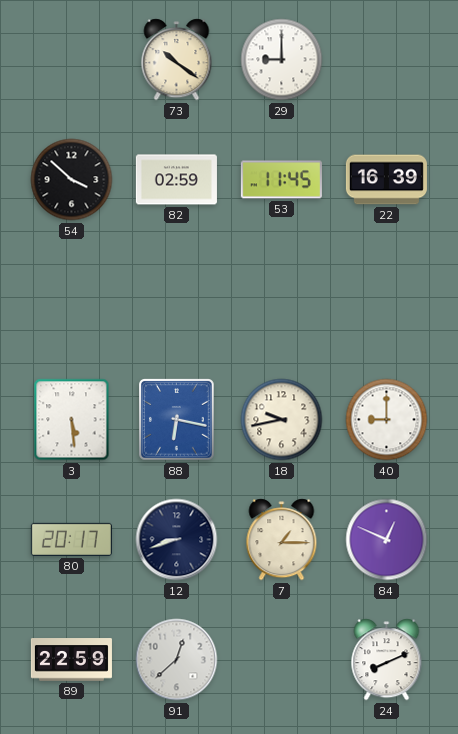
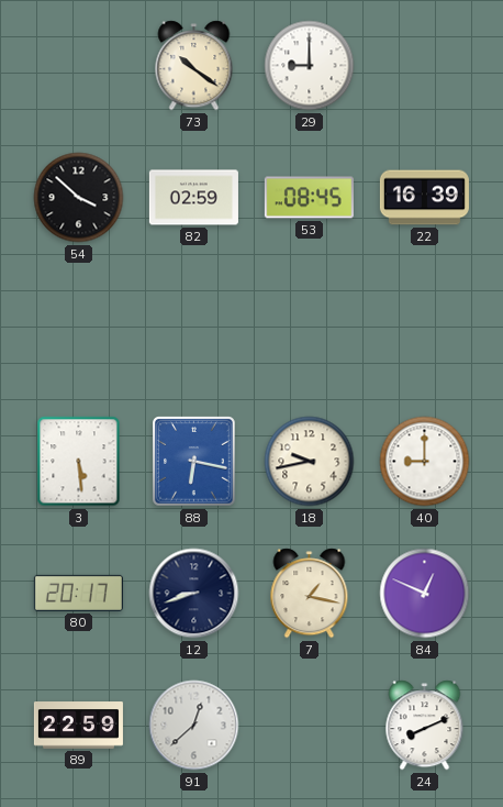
53: 11:45 -> 08:45 (309, 198)
7: 1:15 -> 1:17 (310, 594)
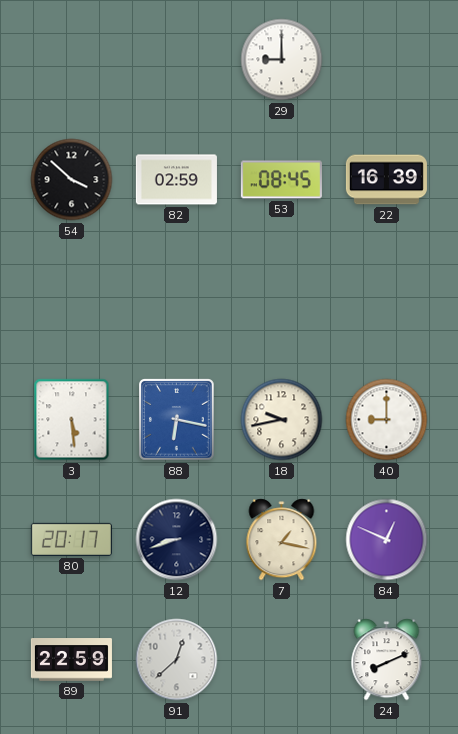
73: 10:21 -> none (194, 66)
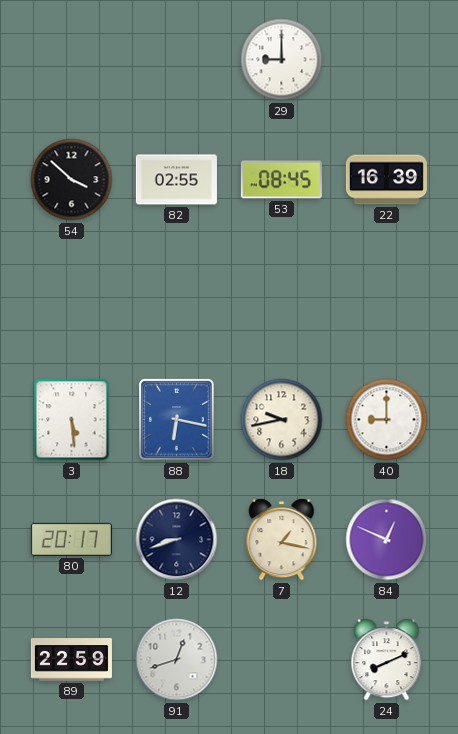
82: 02:59 -> 02:55 (176, 180)
91: 12:38 -> 12:42 (177, 660)
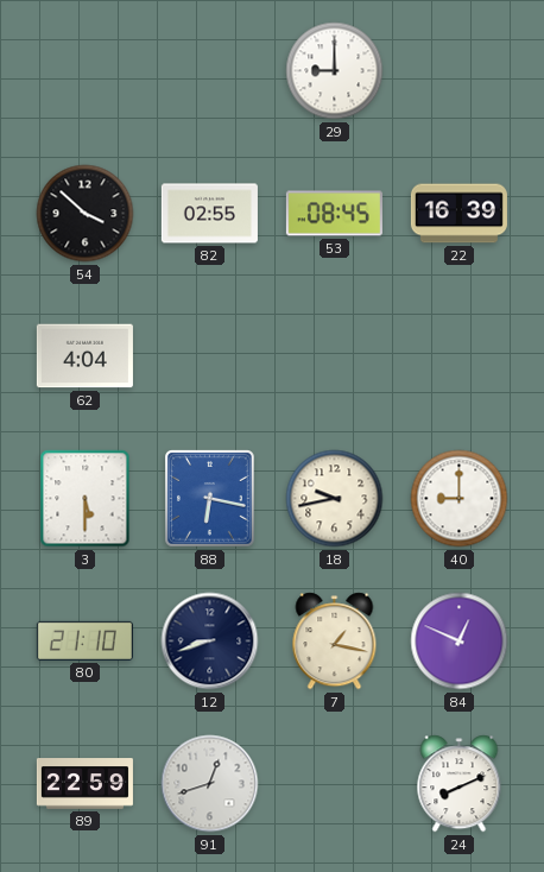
62: none -> 4:04 (84, 356)
3: 5:29 -> 5:30 (86, 499)
80: 20:17 -> 21:10 (84, 640)
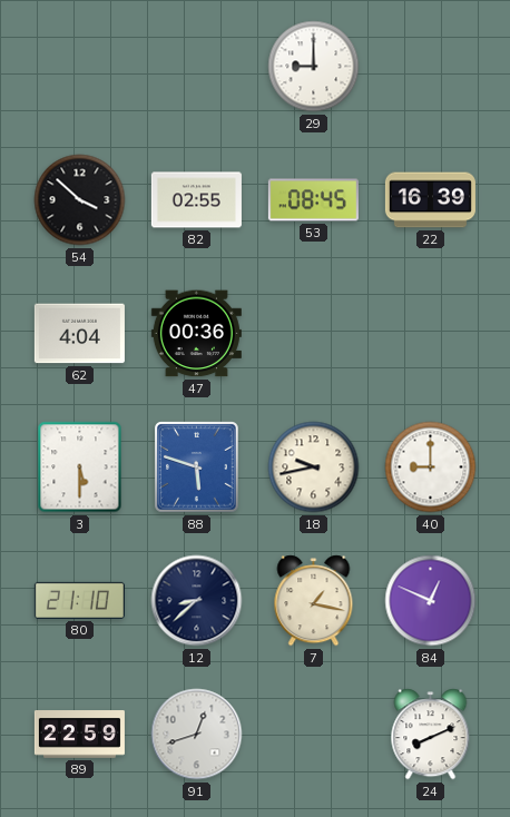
47: none -> 00:36 (196, 334)
88: 6:17 -> 5:48 (197, 467)
12: 8:42 -> 8:38 (197, 601)
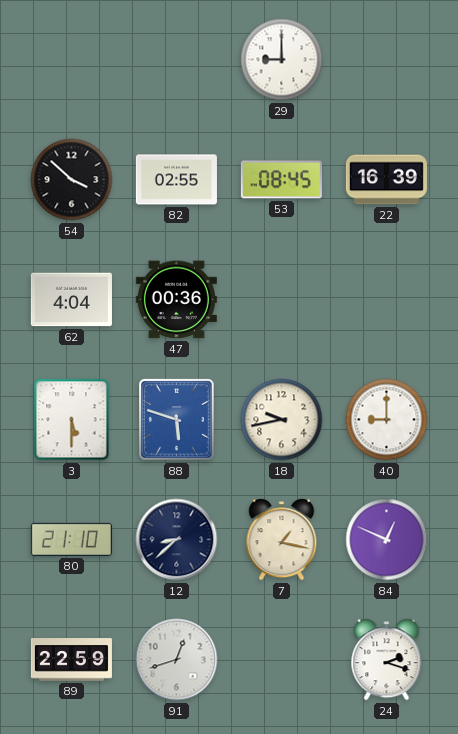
24: 8:11 -> 2:18 (387, 660)
